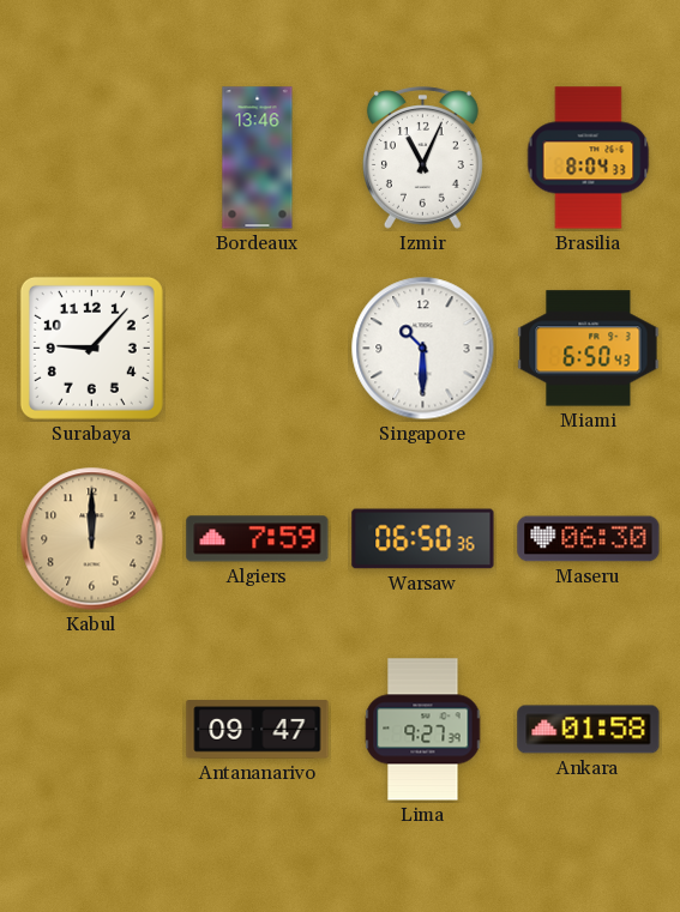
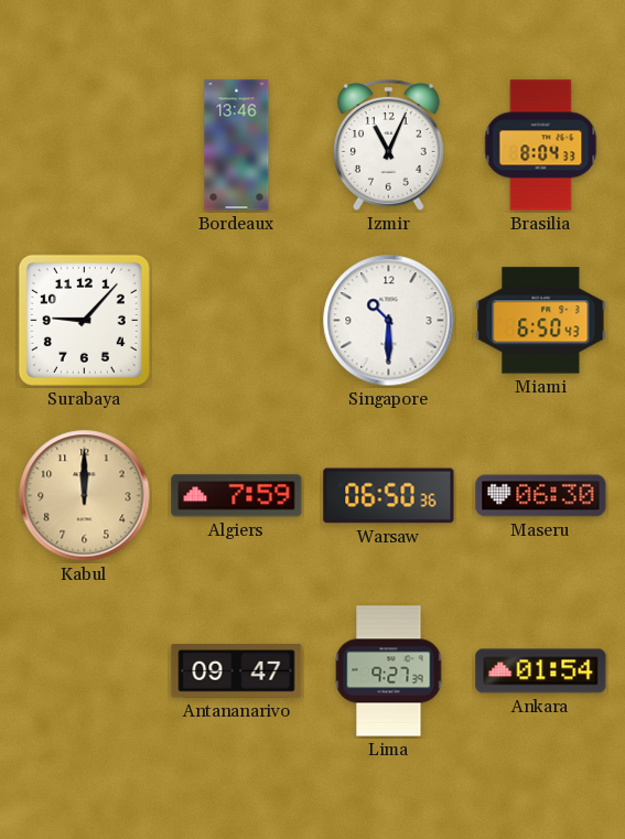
Ankara: 01:58 -> 01:54 (541, 671)
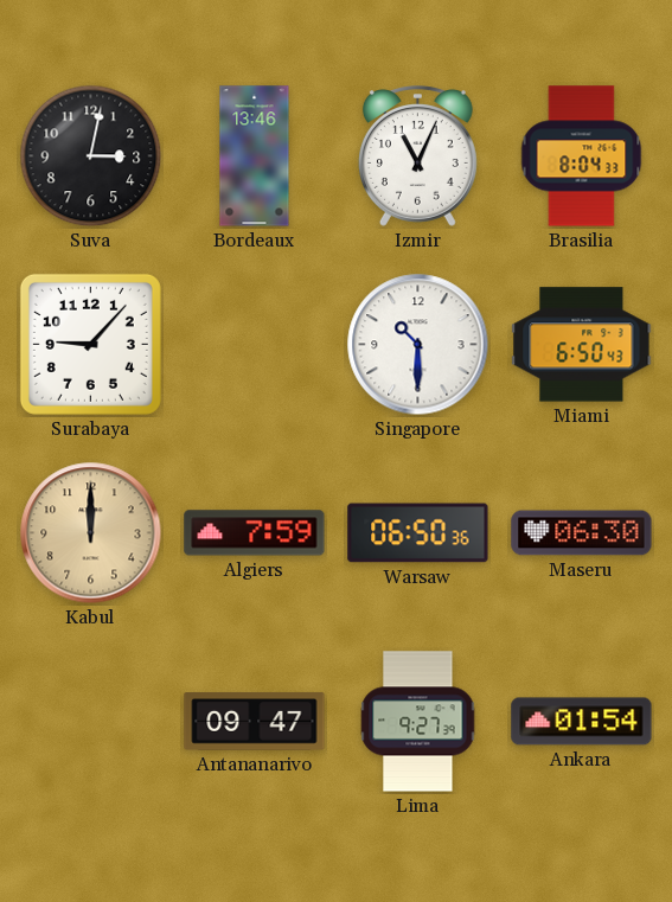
Suva: none -> 3:02 (91, 156)
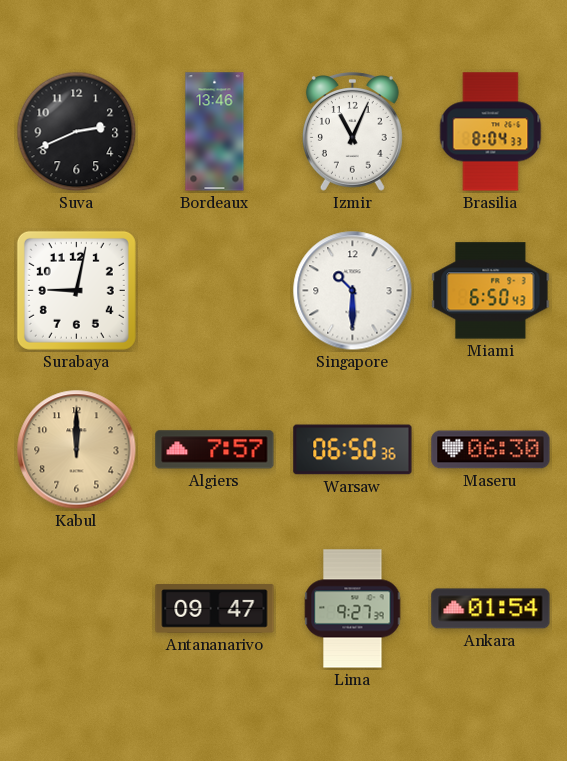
Suva: 3:02 -> 2:41 (77, 132)
Surabaya: 9:07 -> 9:02 (76, 290)
Algiers: 7:59 -> 7:57 (215, 450)
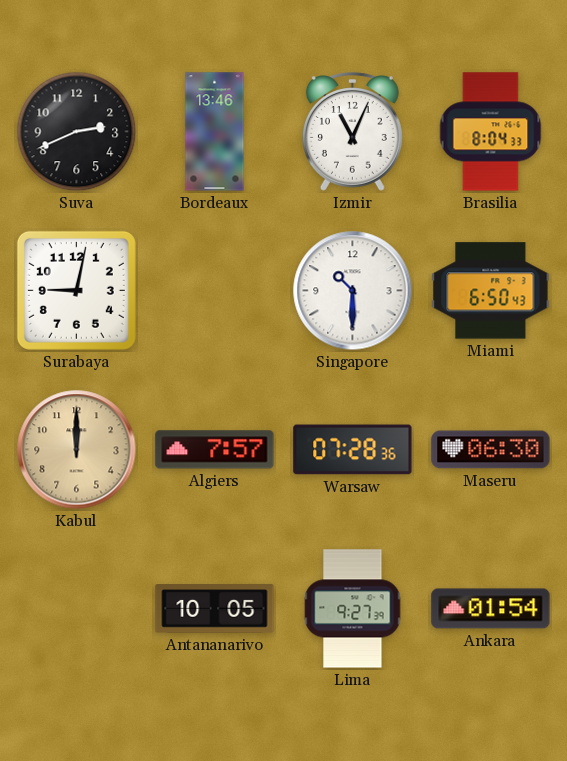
Warsaw: 06:50 -> 07:28 (353, 450)
Antananarivo: 09:47 -> 10:05 (215, 609)
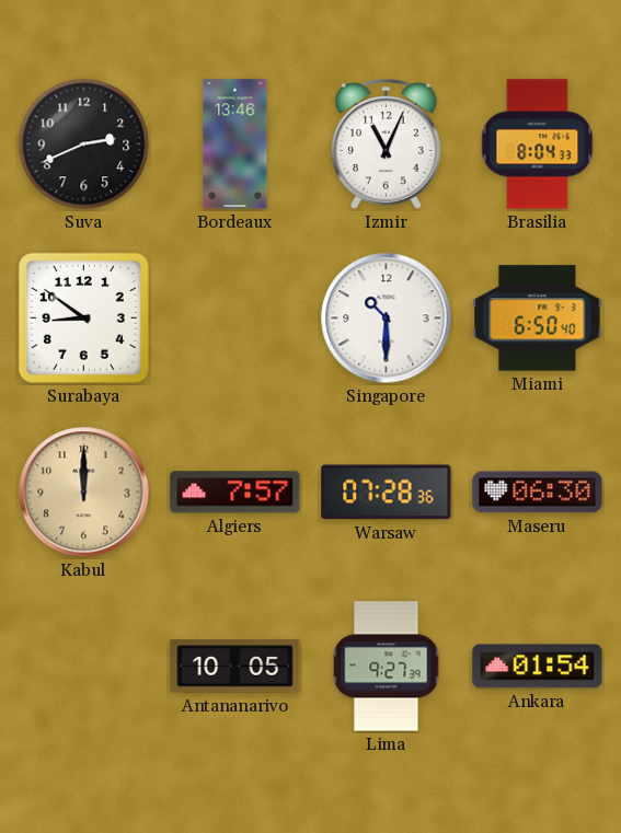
Surabaya: 9:02 -> 8:51 (83, 317)
Miami: 6:50:43 -> 6:50:40 (538, 319)
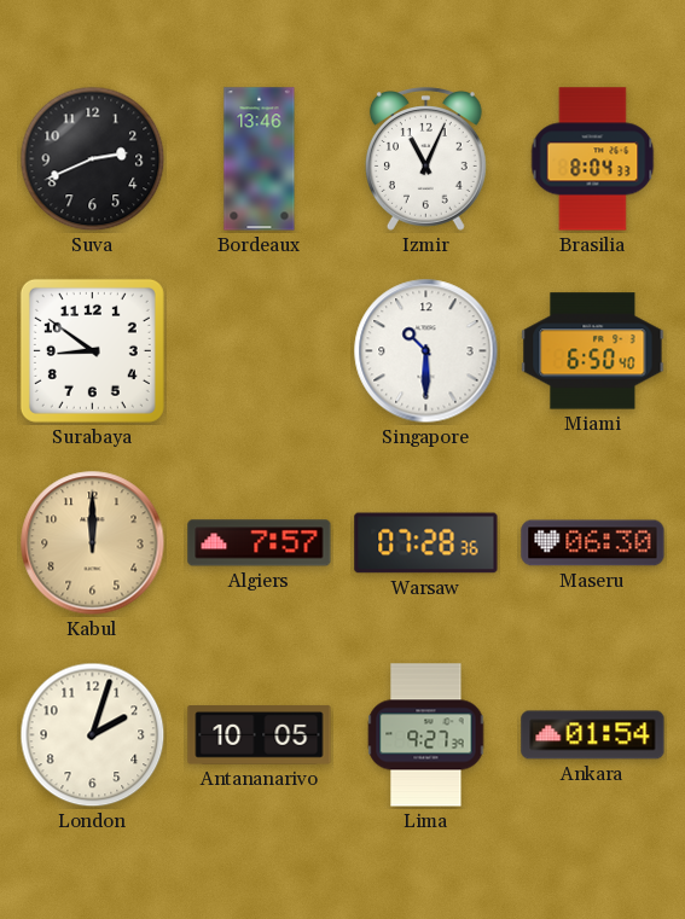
London: none -> 2:03 (93, 735)
